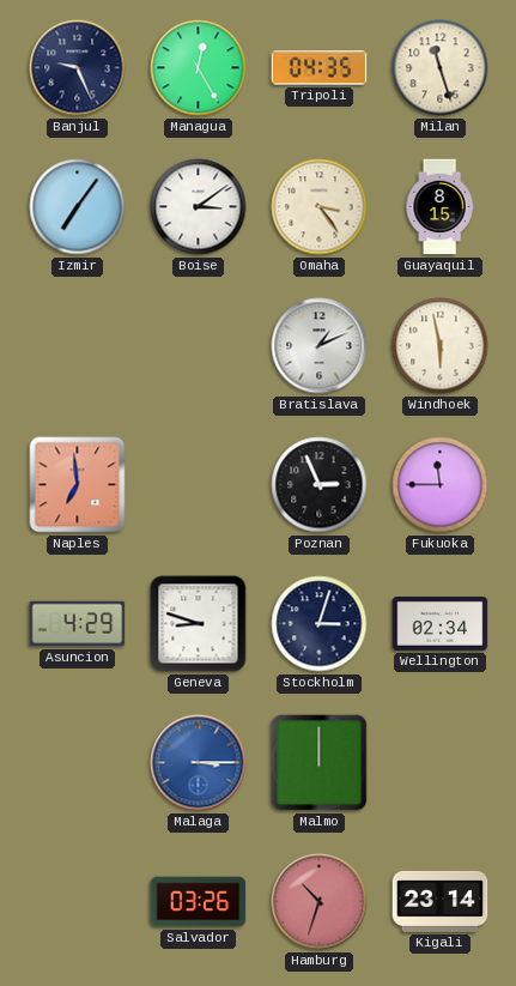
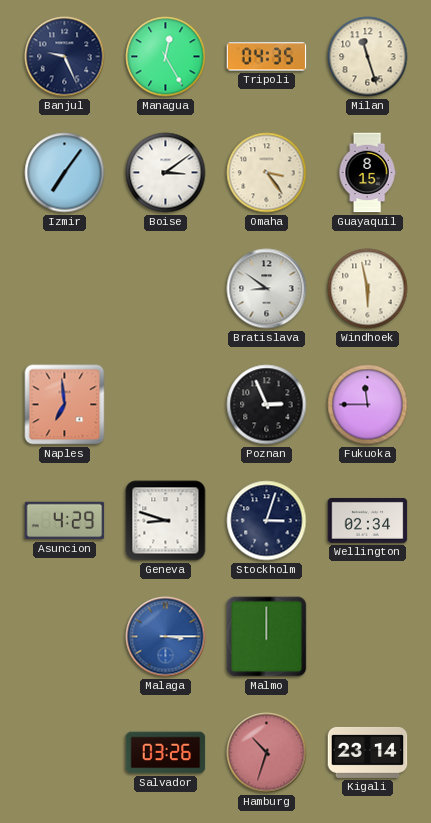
Bratislava: 1:11 -> 8:51 (267, 289)
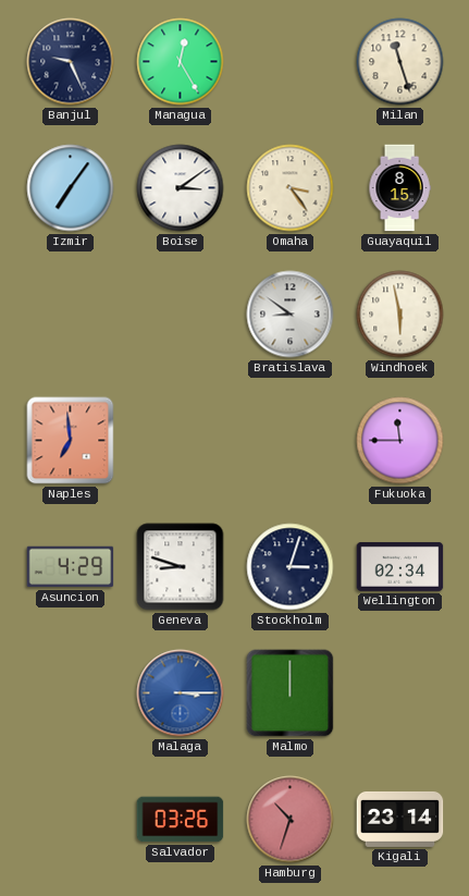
Tripoli: 04:35 -> none (267, 57)
Poznan: 2:56 -> none (267, 405)
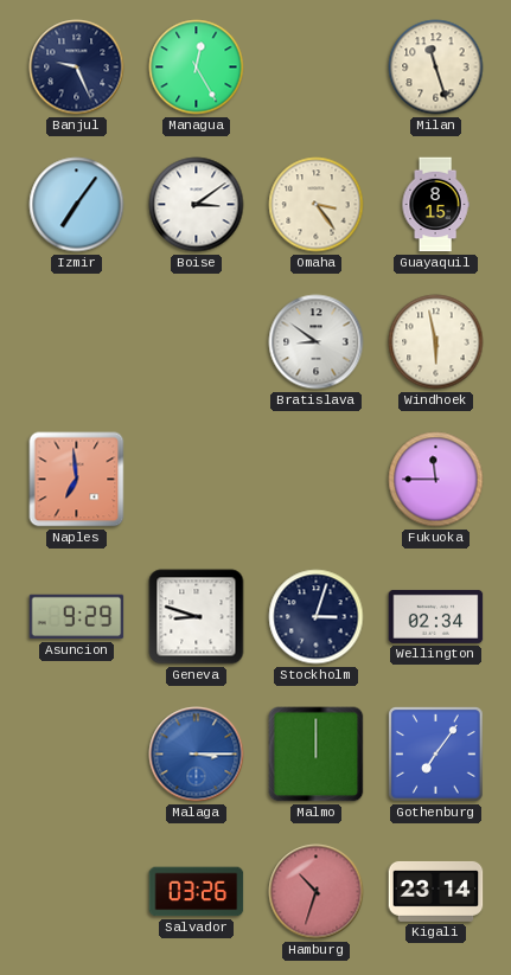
Asuncion: 4:29 -> 9:29 (77, 617)
Gothenburg: none -> 7:06 (436, 755)
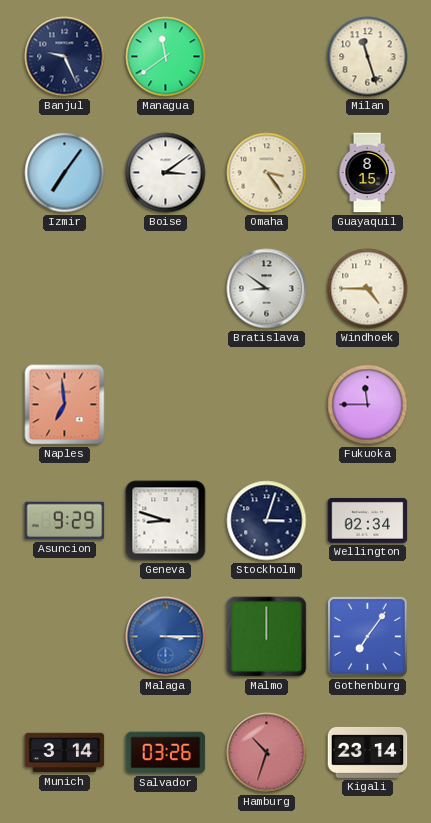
Managua: 12:25 -> 11:39 (166, 57)
Windhoek: 5:58 -> 4:45 (368, 289)
Munich: none -> 3:14 (65, 753)
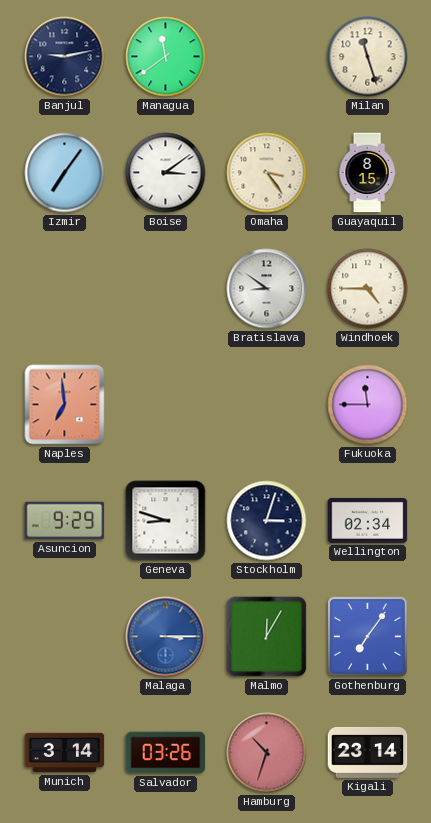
Banjul: 9:26 -> 9:13 (65, 57)
Malmo: 12:00 -> 12:05 (267, 637)
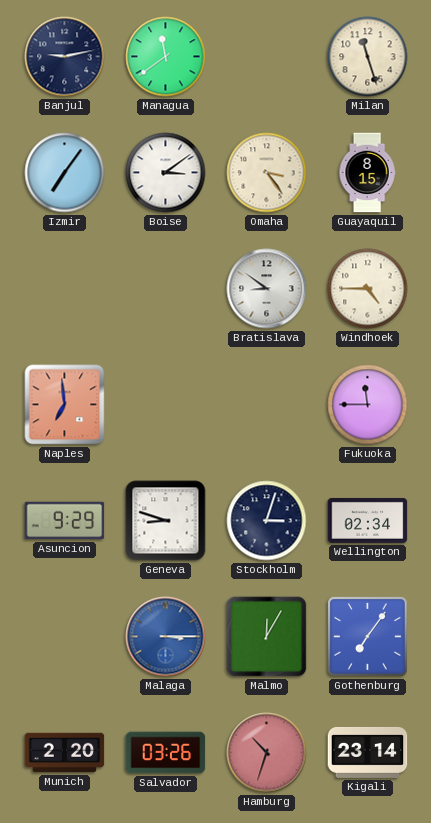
Munich: 3:14 -> 2:20 (65, 753)
